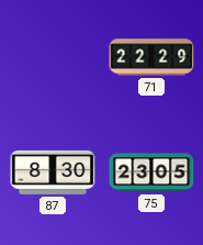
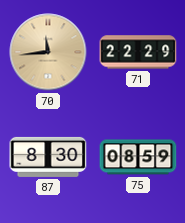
70: none -> 11:44 (48, 52)
75: 23:05 -> 08:59 (138, 157)
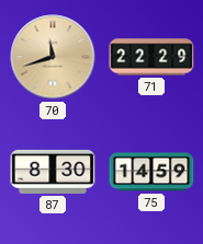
70: 11:44 -> 11:42 (53, 57)
75: 08:59 -> 14:59 (151, 172)
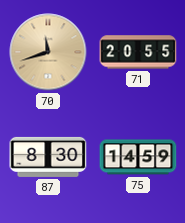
71: 22:29 -> 20:55 (138, 52)
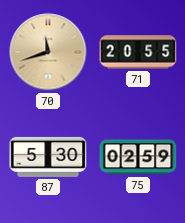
87: 8:30 -> 5:30 (48, 157)
75: 14:59 -> 02:59 (138, 157)
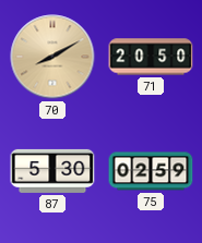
70: 11:42 -> 8:10 (52, 57)
71: 20:55 -> 20:50 (151, 57)
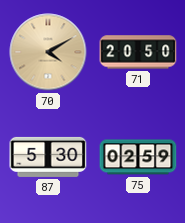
70: 8:10 -> 4:10 (48, 52)
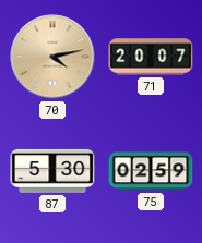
70: 4:10 -> 4:13 (52, 57)
71: 20:50 -> 20:07 (151, 57)
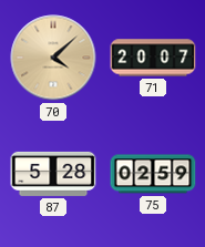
70: 4:13 -> 4:08 (53, 58)
87: 5:30 -> 5:28 (53, 174)
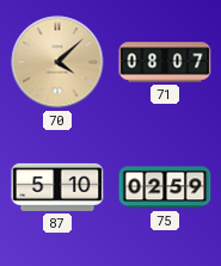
71: 20:07 -> 08:07 (165, 62)
87: 5:28 -> 5:10 (57, 187)
